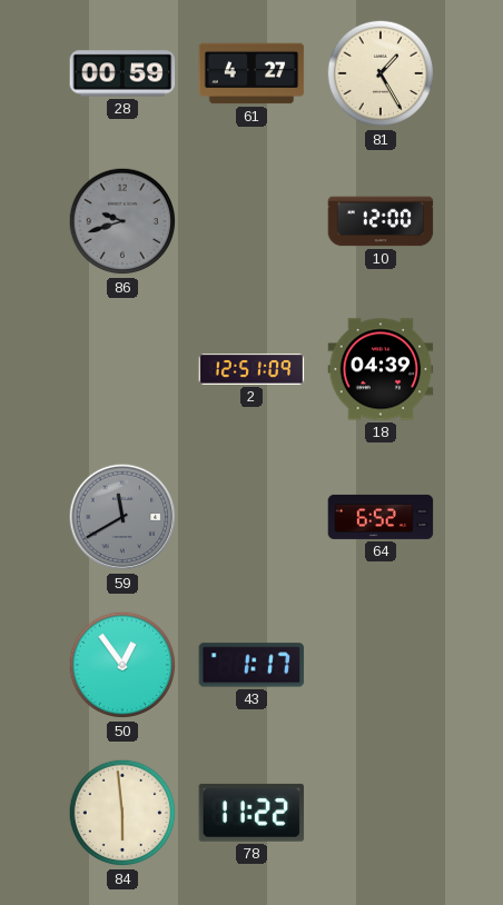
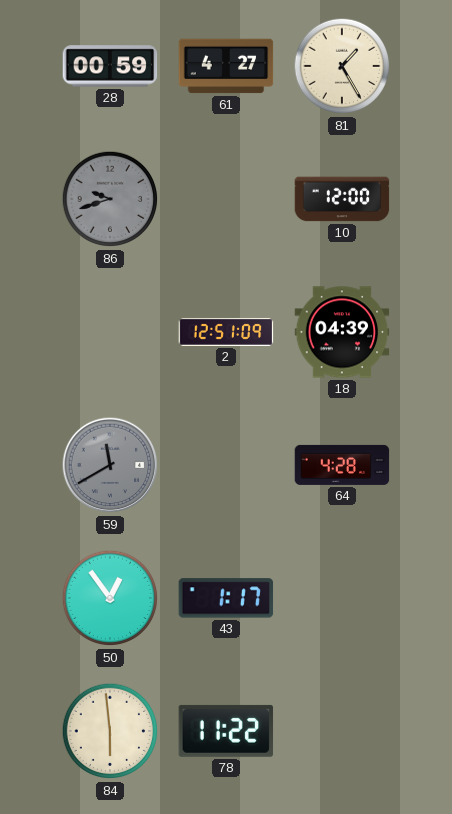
64: 6:52 -> 4:28 (342, 465)
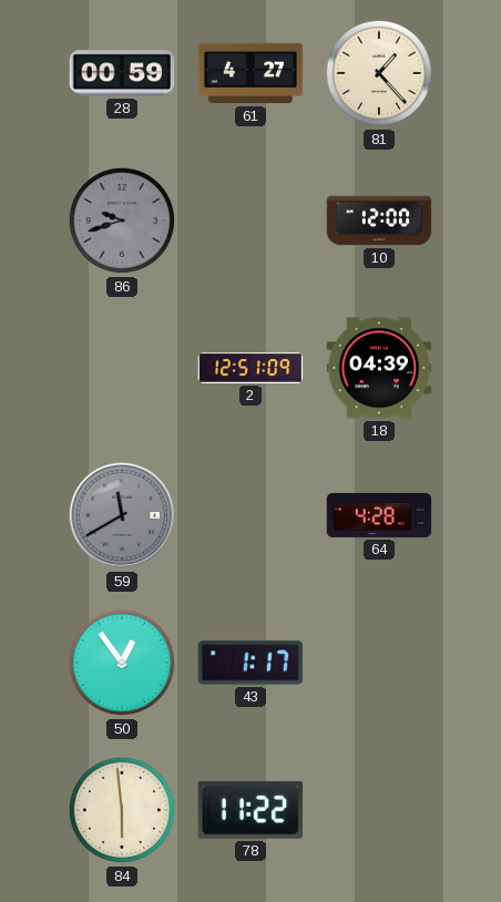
81: 1:25 -> 1:23 (379, 73)
